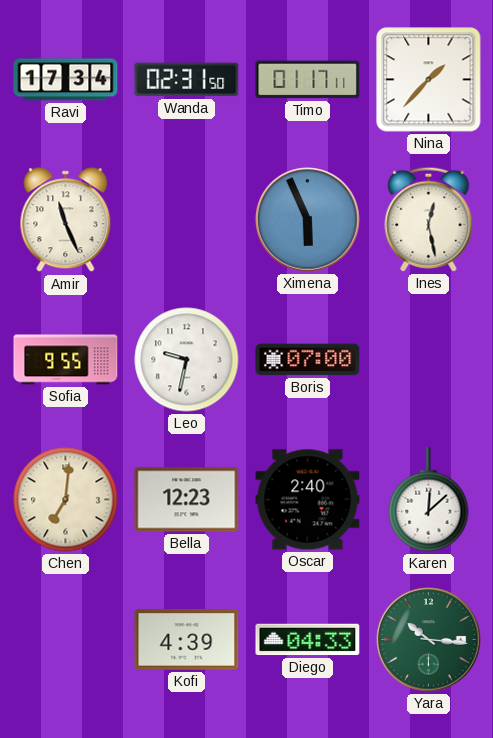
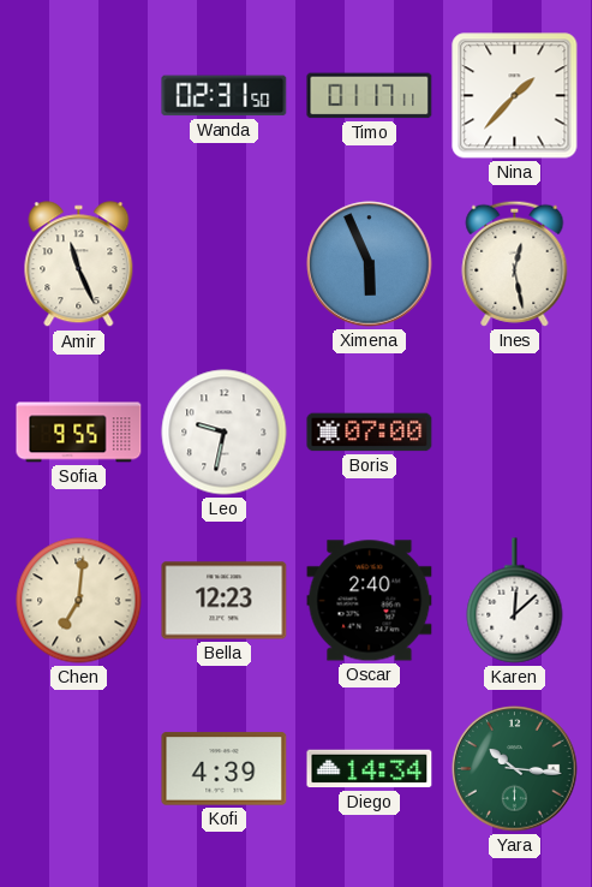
Ravi: 17:34 -> none (66, 80)
Diego: 04:33 -> 14:34 (370, 769)
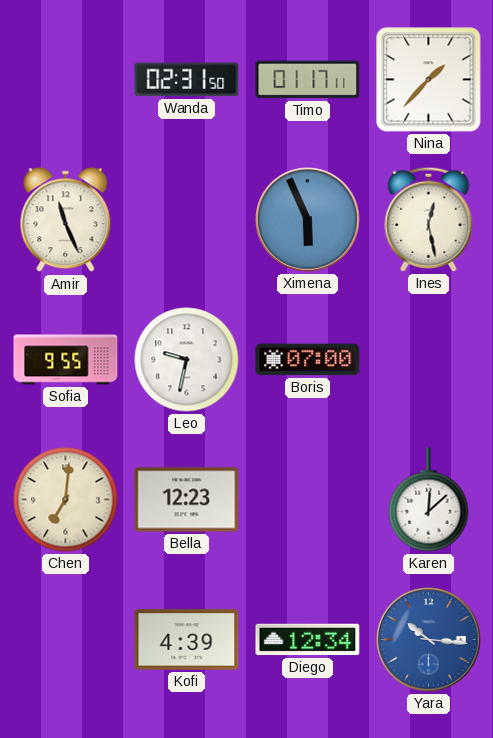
Oscar: 2:40 -> none (370, 601)
Diego: 14:34 -> 12:34 (308, 640)
Yara dial: green -> blue (429, 640)
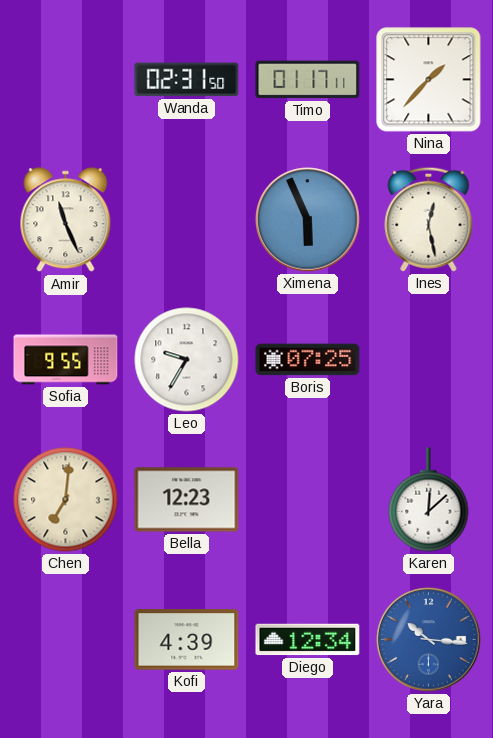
Leo: 9:32 -> 9:35 (187, 360)
Boris: 07:00 -> 07:25 (308, 360)
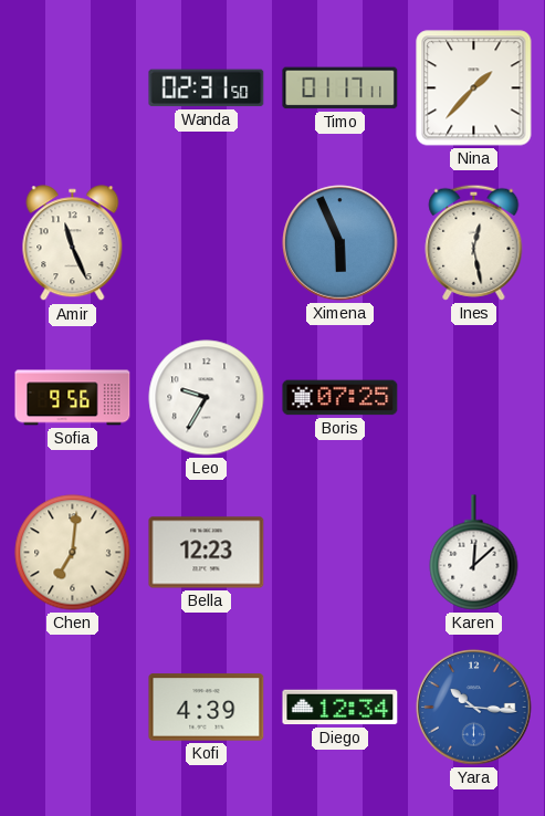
Sofia: 9:55 -> 9:56 (73, 398)
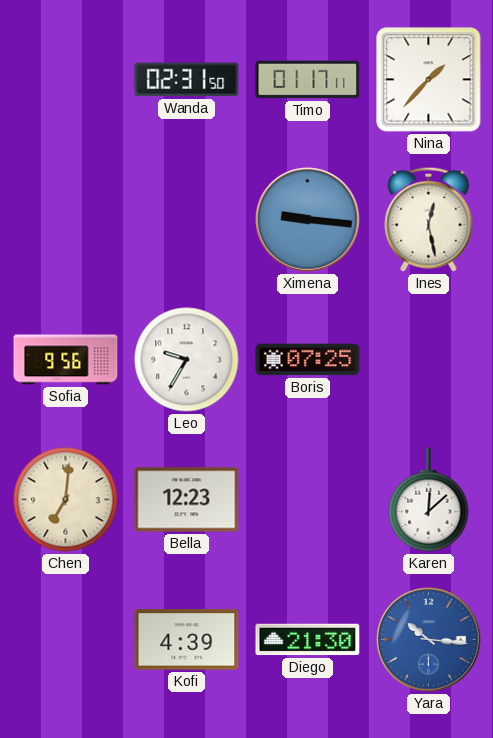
Amir: 11:26 -> none (73, 243)
Ximena: 5:56 -> 9:16 (308, 220)
Diego: 12:34 -> 21:30 (308, 640)
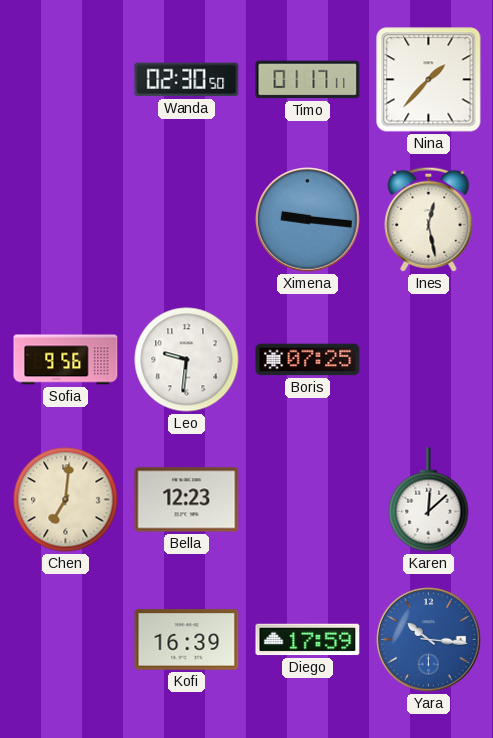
Wanda: 02:31 -> 02:30 (187, 80)
Leo: 9:35 -> 9:31 (187, 360)
Kofi: 4:39 -> 16:39 (187, 640)
Diego: 21:30 -> 17:59 (308, 640)
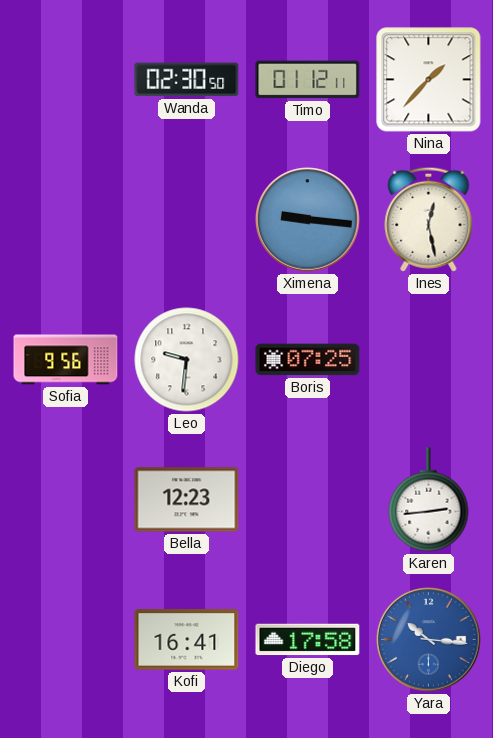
Timo: 01:17 -> 01:12 (308, 80)
Chen: 7:01 -> none (66, 500)
Karen: 12:08 -> 2:44 (429, 500)
Kofi: 16:39 -> 16:41 (187, 640)
Diego: 17:59 -> 17:58 (308, 640)
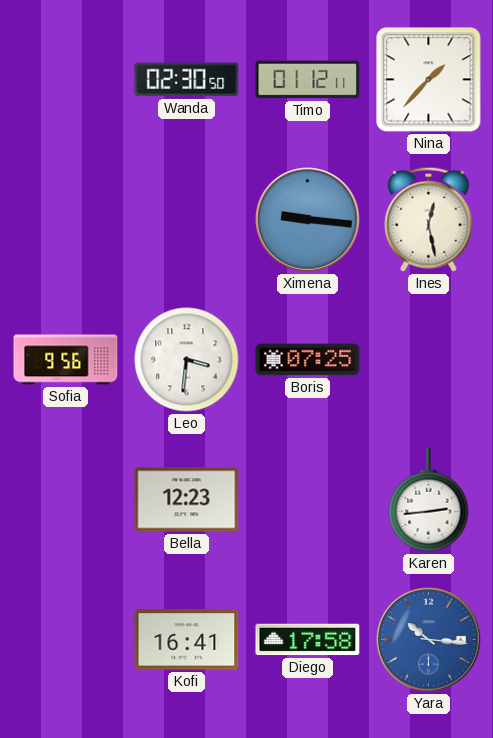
Leo: 9:31 -> 3:31 (187, 360)
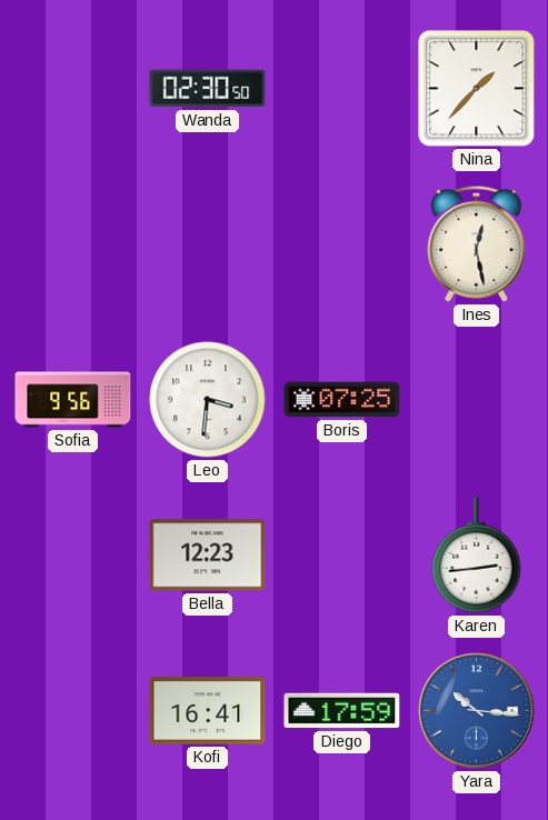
Timo: 01:12 -> none (308, 80)
Ximena: 9:16 -> none (308, 220)
Diego: 17:58 -> 17:59 (342, 711)
